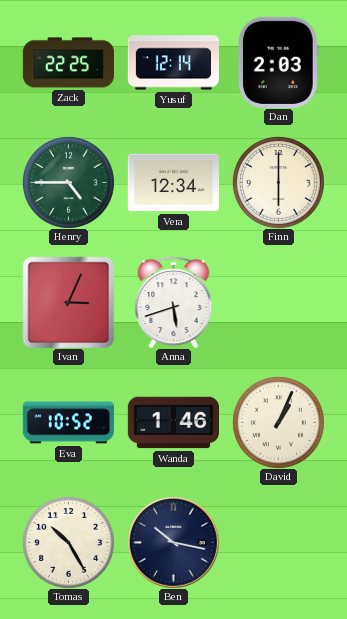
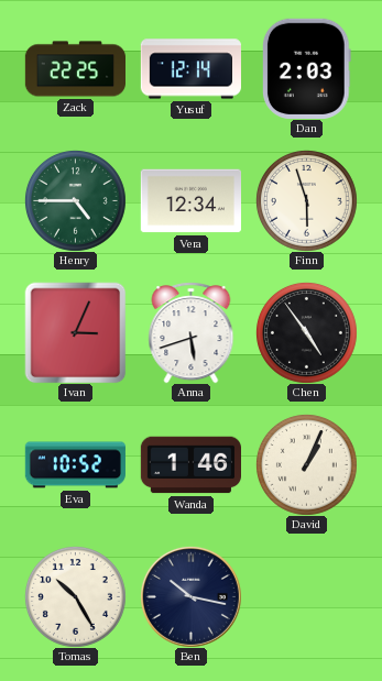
Finn: 6:00 -> 5:57 (306, 200)
Chen: none -> 4:54 (306, 332)
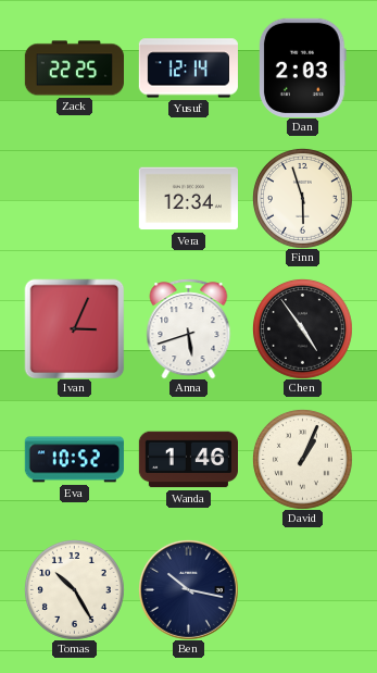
Henry: 4:45 -> none (75, 200)
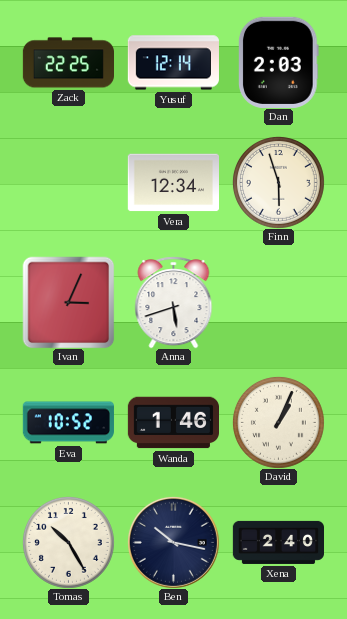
Chen: 4:54 -> none (302, 328)
Xena: none -> 2:40 (278, 542)
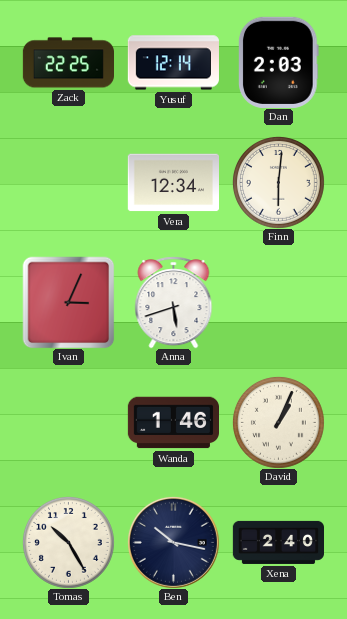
Finn: 5:57 -> 6:01 (278, 182)
Eva: 10:52 -> none (68, 423)
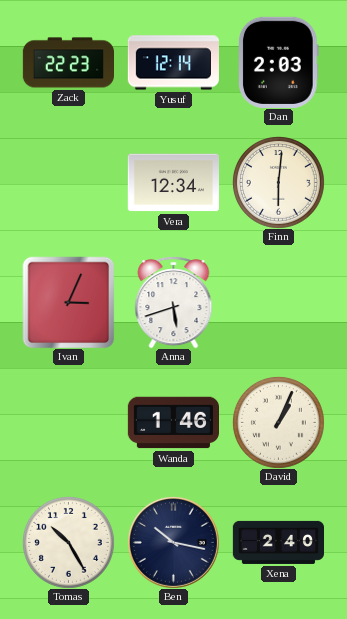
Zack: 22:25 -> 22:23 (68, 63)
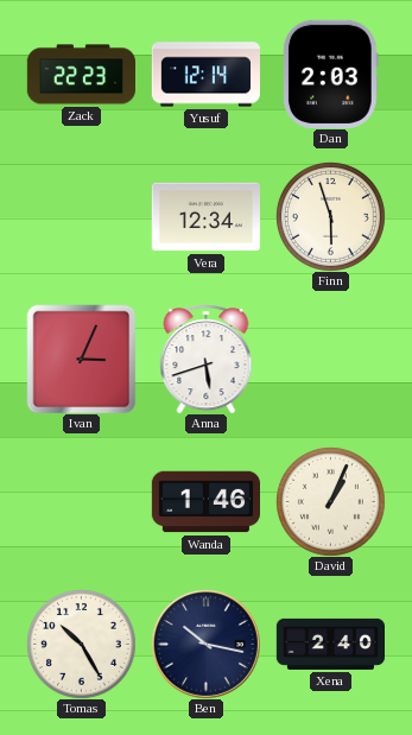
Finn: 6:01 -> 5:57 (330, 216)
